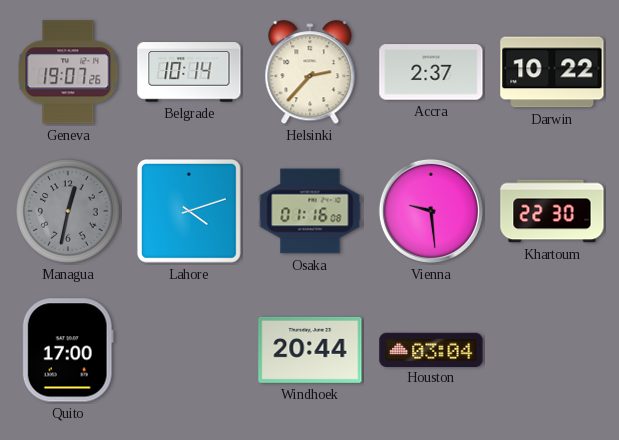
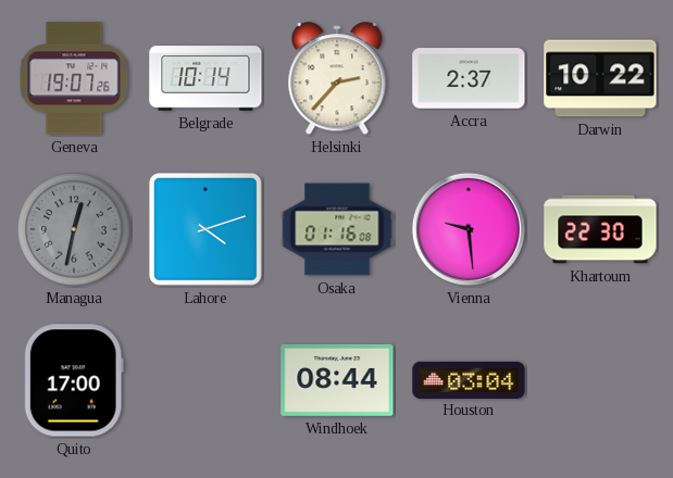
Windhoek: 20:44 -> 08:44 (337, 380)
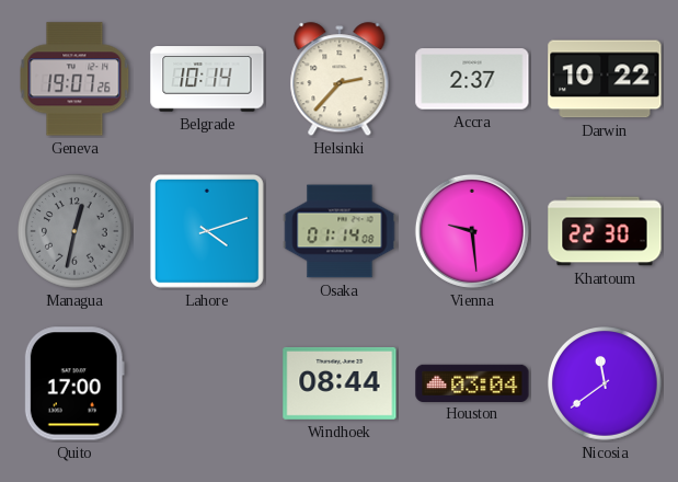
Osaka: 01:16 -> 01:14 (340, 231)
Nicosia: none -> 11:39 (605, 383)
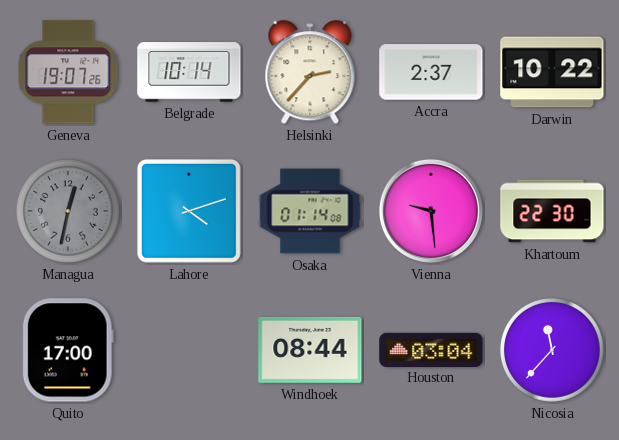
Nicosia: 11:39 -> 11:37 (552, 350)
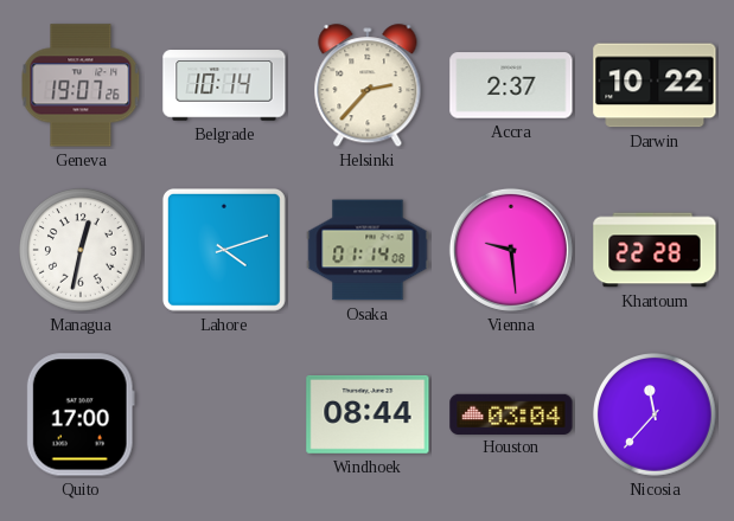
Managua dial: grey -> white (81, 250)
Khartoum: 22:30 -> 22:28 (655, 250)
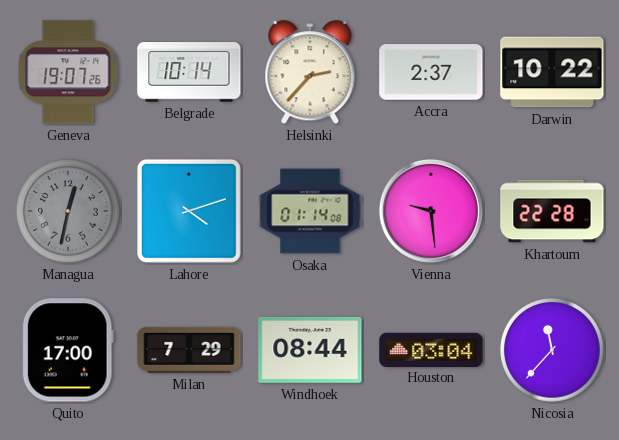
Managua dial: white -> grey (68, 211)
Milan: none -> 7:29 (189, 350)
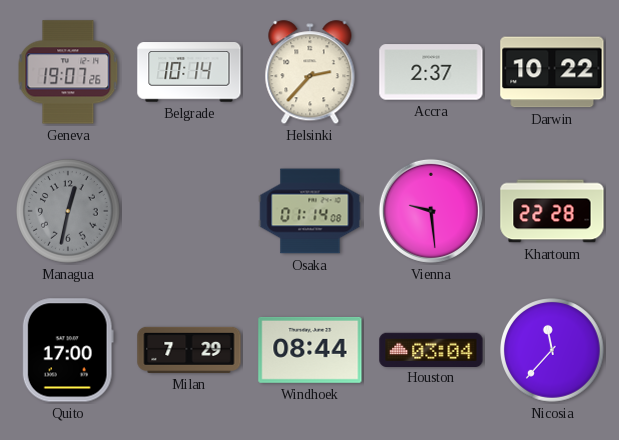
Lahore: 4:12 -> none (189, 211)
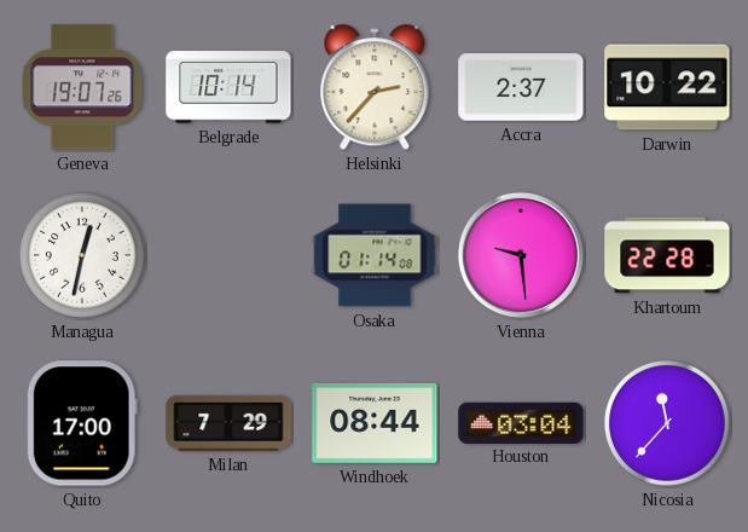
Managua dial: grey -> white (82, 255)
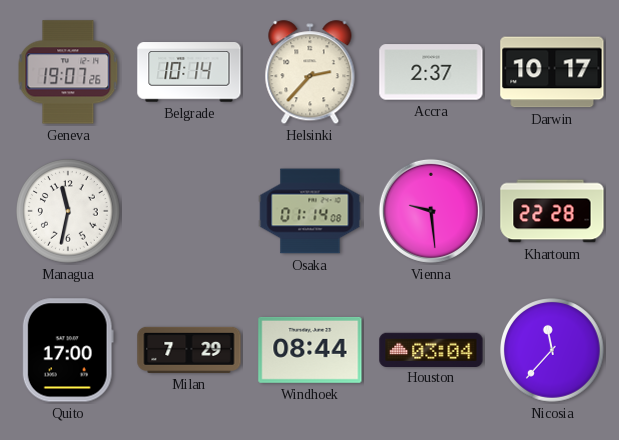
Darwin: 10:22 -> 10:17 (552, 72)
Managua: 12:32 -> 11:32 (68, 211)
